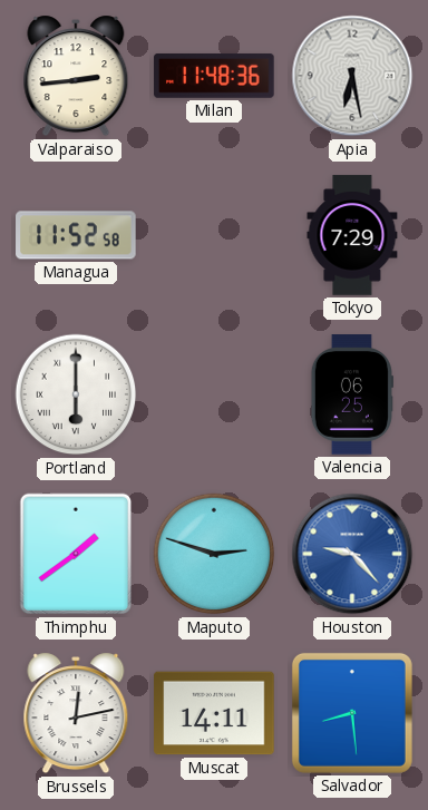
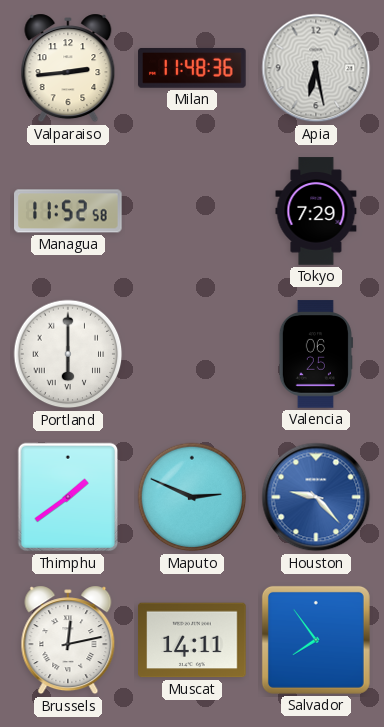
Maputo: 2:48 -> 2:49 (192, 497)
Salvador: 8:29 -> 7:54 (316, 640)
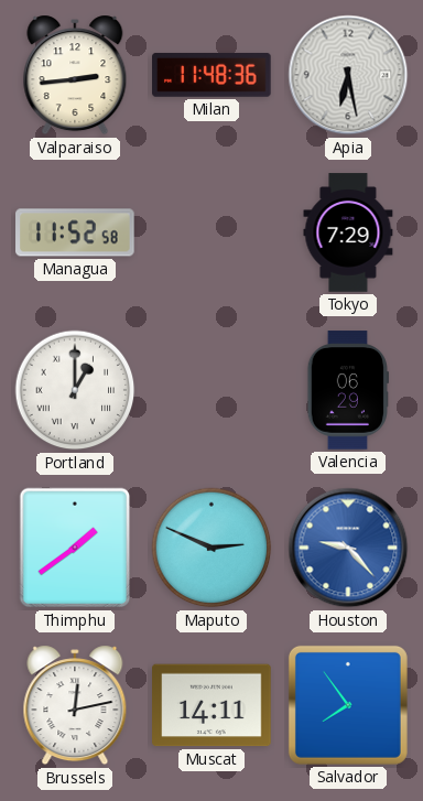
Portland: 6:00 -> 1:00 (75, 390)
Valencia: 06:25 -> 06:29 (348, 390)
